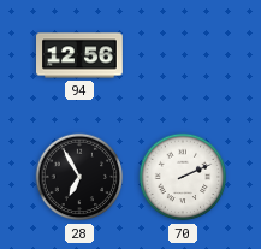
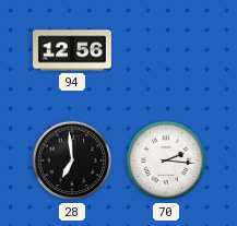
28: 6:55 -> 6:59 (72, 160)
70: 2:11 -> 2:16 (166, 160)
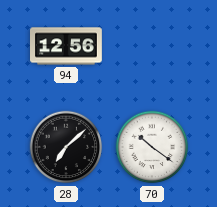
28: 6:59 -> 7:08 (66, 147)
70: 2:16 -> 10:21 (152, 147)
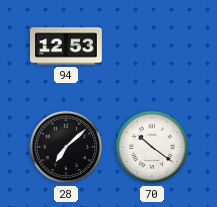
94: 12:56 -> 12:53 (67, 46)
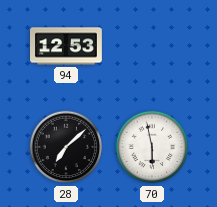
70: 10:21 -> 5:58 (152, 147)
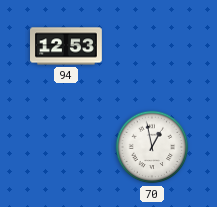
28: 7:08 -> none (66, 147)
70: 5:58 -> 12:58 (152, 147)
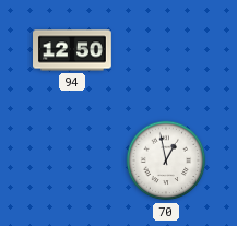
94: 12:53 -> 12:50 (73, 50)
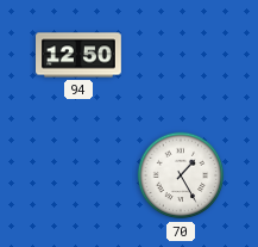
70: 12:58 -> 1:25 (181, 175)
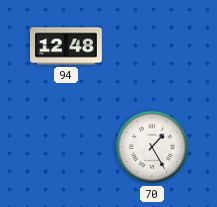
94: 12:50 -> 12:48 (67, 46)
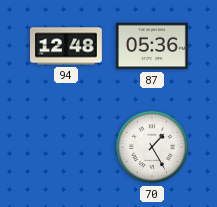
87: none -> 05:36 (153, 46)
